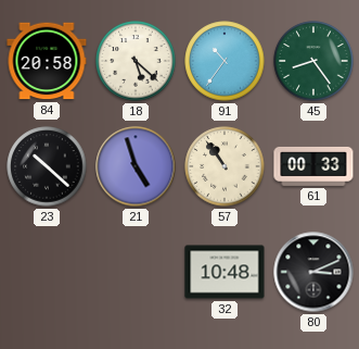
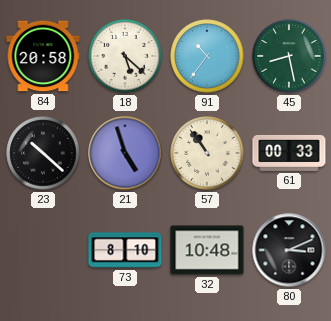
45: 8:24 -> 8:28 (289, 56)
73: none -> 8:10 (125, 250)
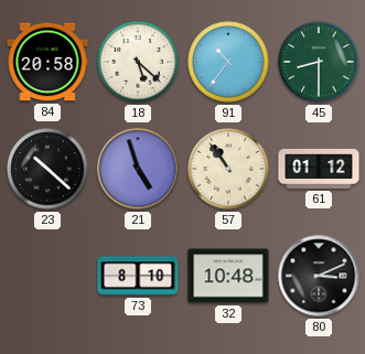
45: 8:28 -> 8:30 (319, 62)
61: 00:33 -> 01:12 (319, 169)
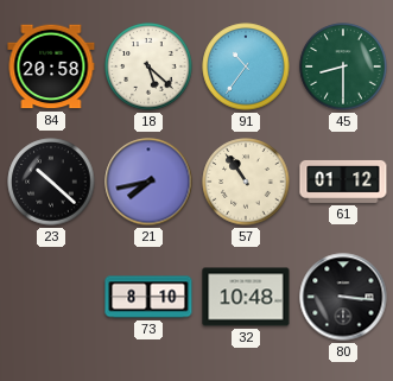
21: 4:57 -> 7:43 (148, 182)
80: 3:11 -> 3:16 (343, 297)
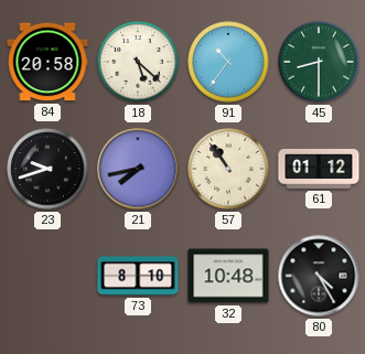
23: 10:22 -> 9:42 (47, 169)
80: 3:16 -> 4:25 (319, 276)
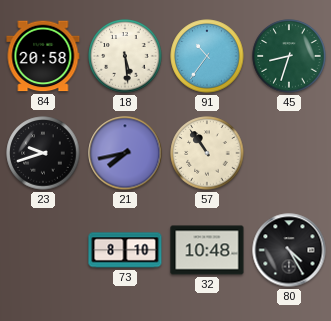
18: 5:22 -> 5:29 (125, 56)
45: 8:30 -> 8:33 (289, 56)
61: 01:12 -> none (319, 169)
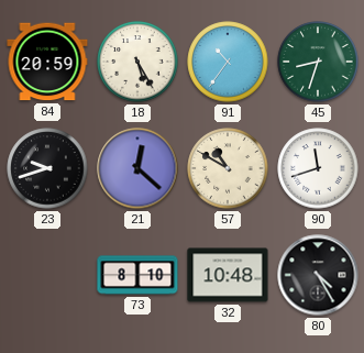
84: 20:58 -> 20:59 (47, 62)
18: 5:29 -> 5:25 (137, 62)
21: 7:43 -> 12:22 (137, 168)
57: 10:54 -> 10:50 (228, 168)
90: none -> 11:42 (318, 168)
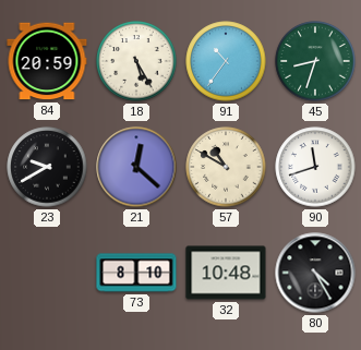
23: 9:42 -> 9:40 (47, 167)
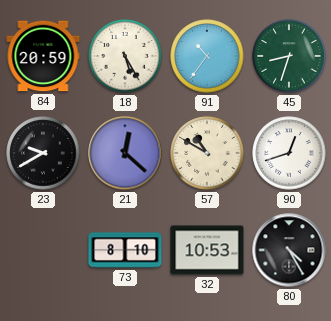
90: 11:42 -> 12:42 (289, 153)
32: 10:48 -> 10:53 (207, 250)
